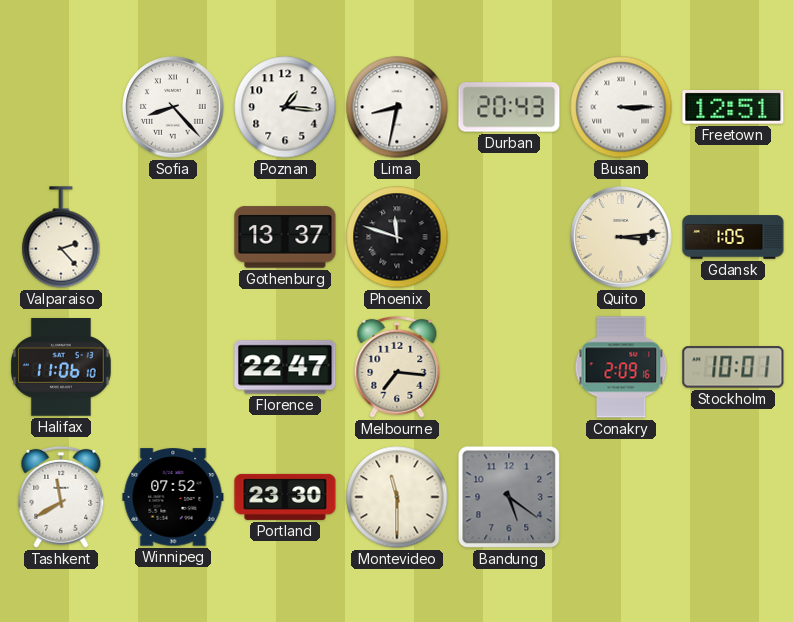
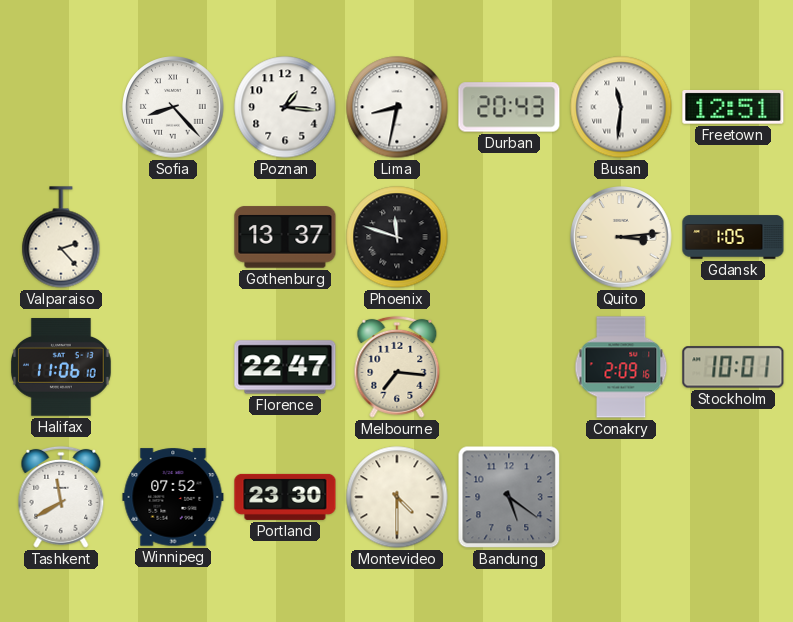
Busan: 3:15 -> 11:31 (621, 107)
Montevideo: 11:30 -> 4:30 (397, 497)
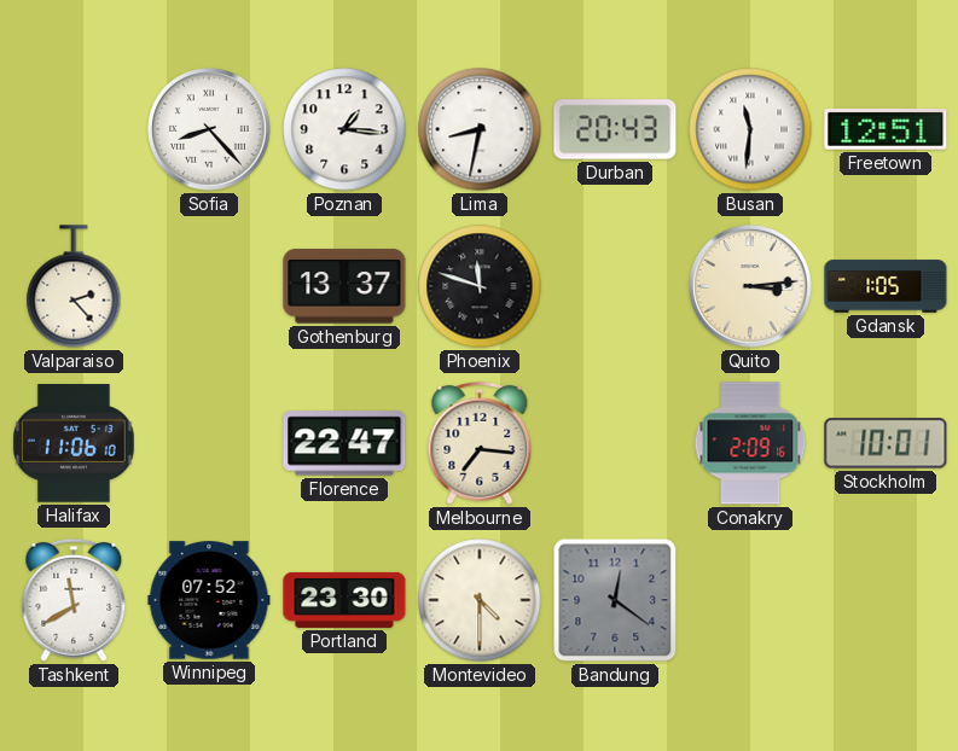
Bandung: 5:21 -> 12:21 (615, 600)
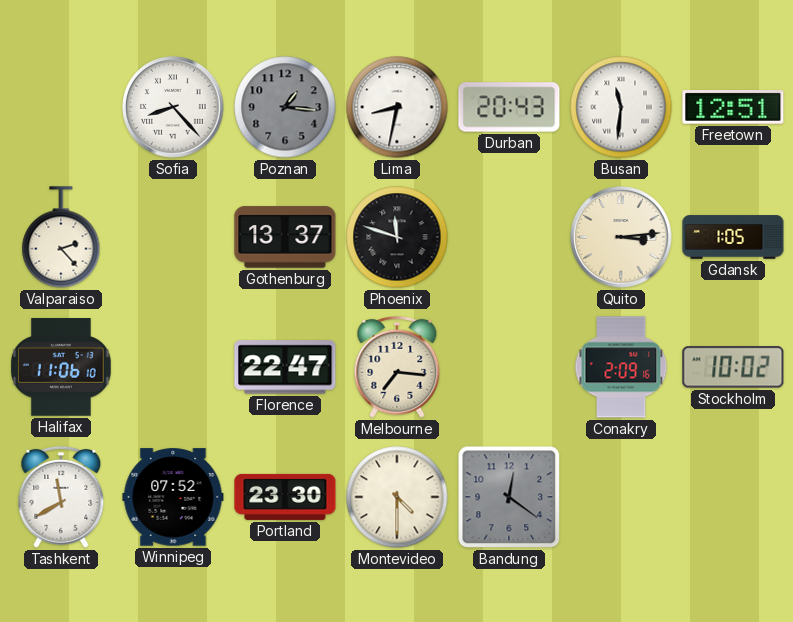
Poznan dial: white -> grey (285, 107)
Stockholm: 10:01 -> 10:02 (733, 367)
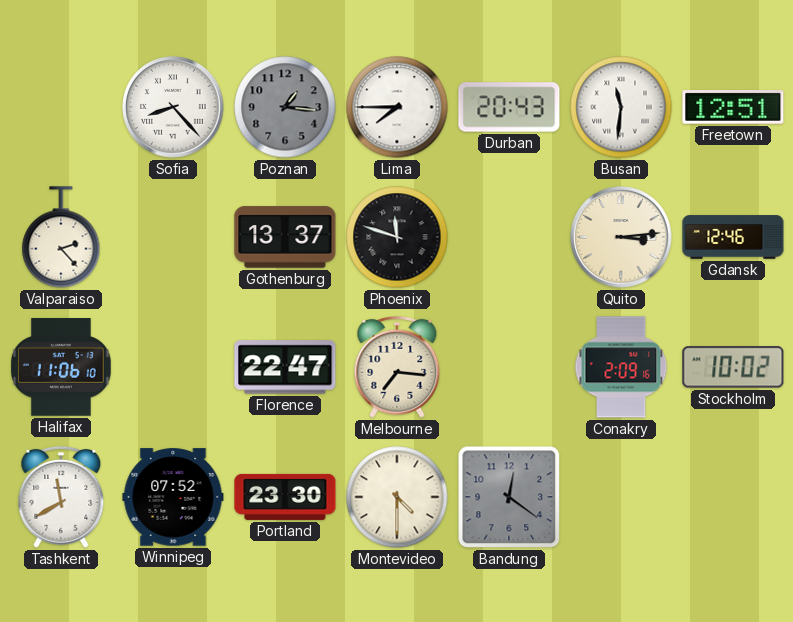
Lima: 8:32 -> 7:45 (397, 107)
Gdansk: 1:05 -> 12:46 (733, 237)
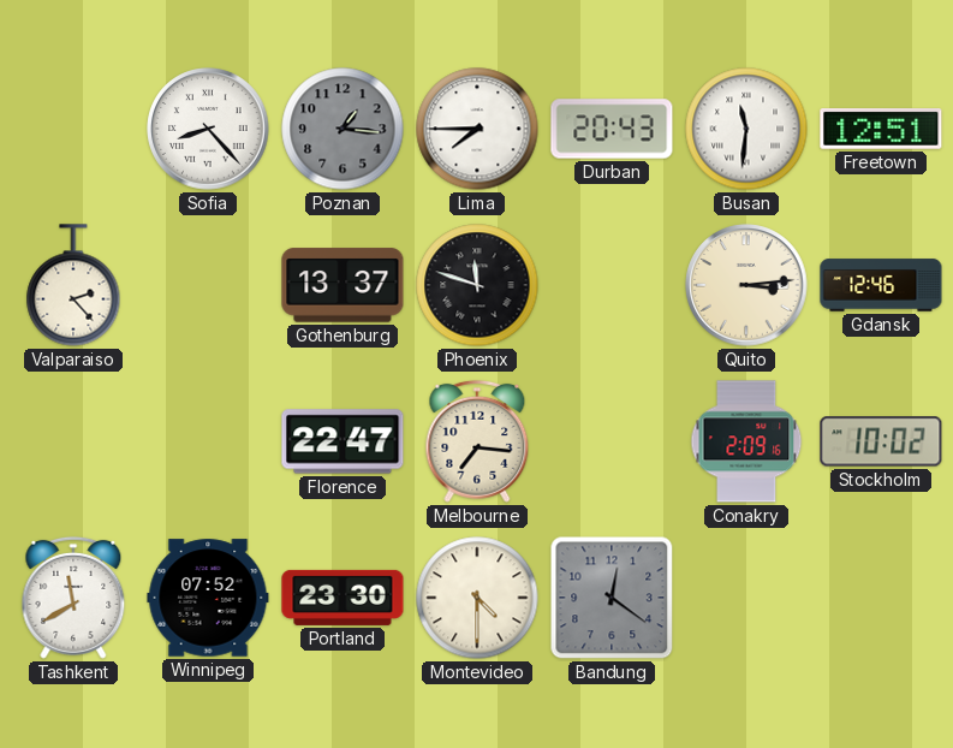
Halifax: 11:06 -> none (62, 367)
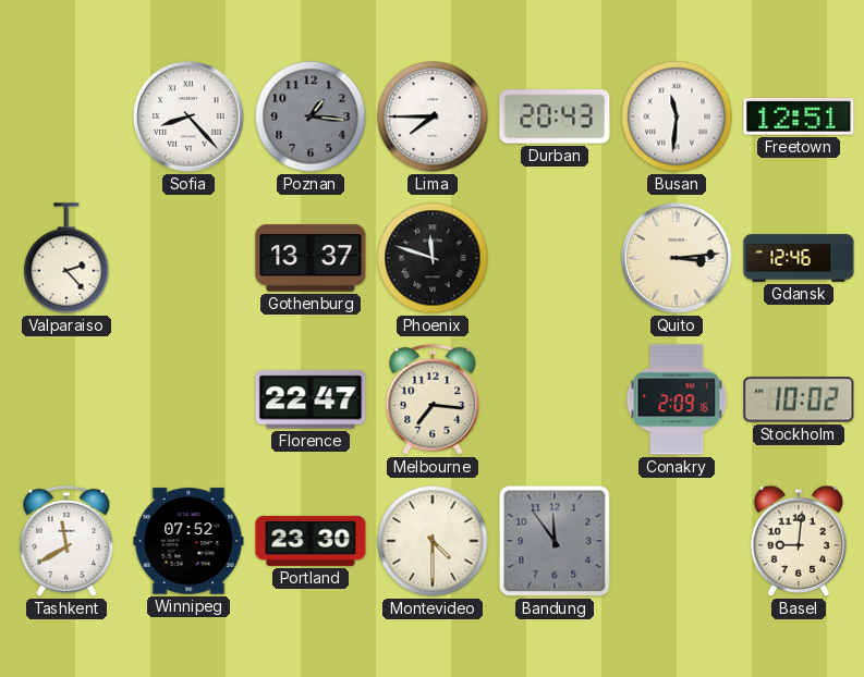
Bandung: 12:21 -> 11:54 (555, 541)
Basel: none -> 9:01 (798, 541)
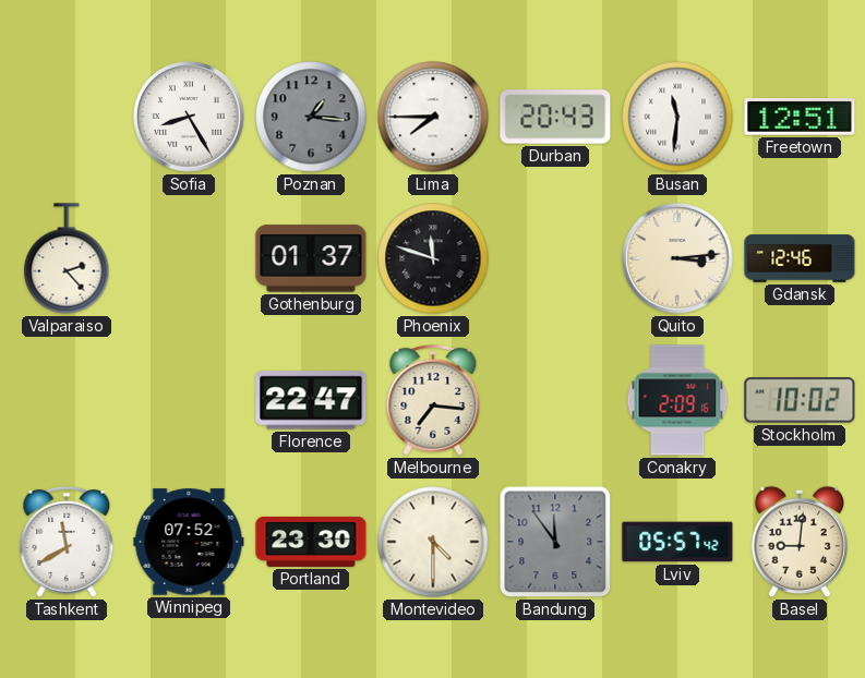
Sofia: 8:23 -> 8:25 (189, 117)
Gothenburg: 13:37 -> 01:37 (311, 258)
Lviv: none -> 05:57 (677, 542)
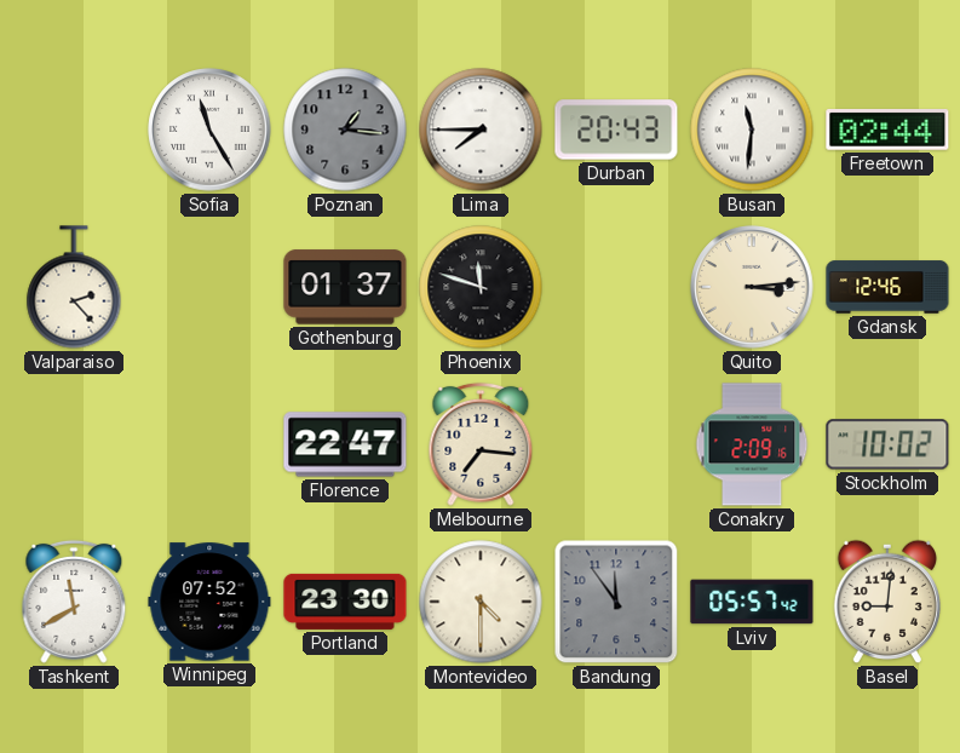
Sofia: 8:25 -> 11:25 (209, 130)
Freetown: 12:51 -> 02:44 (887, 131)
